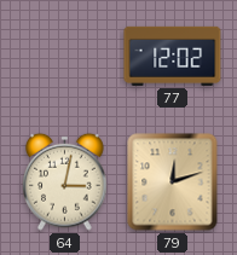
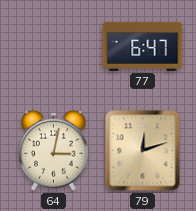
77: 12:02 -> 6:47 (143, 46)
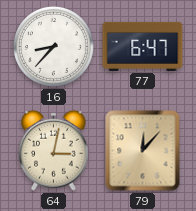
16: none -> 8:37 (53, 46)
79: 12:12 -> 12:07 (143, 151)
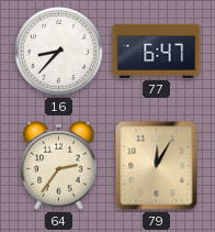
64: 3:02 -> 2:36 (59, 165)
79: 12:07 -> 12:05 (157, 166)
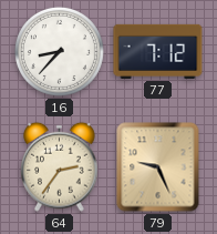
77: 6:47 -> 7:12 (158, 51)
79: 12:05 -> 9:26 (158, 167)
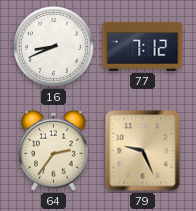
16: 8:37 -> 8:41 (53, 46)
